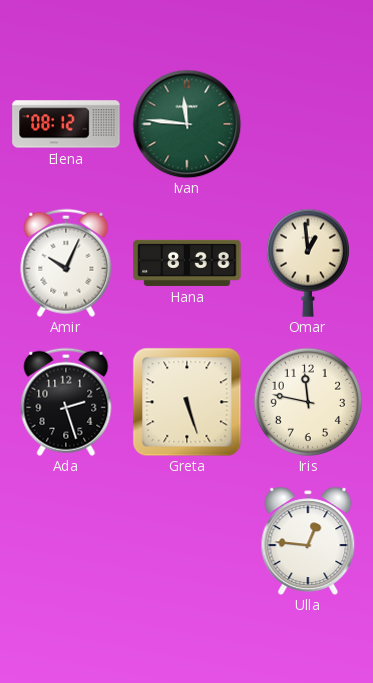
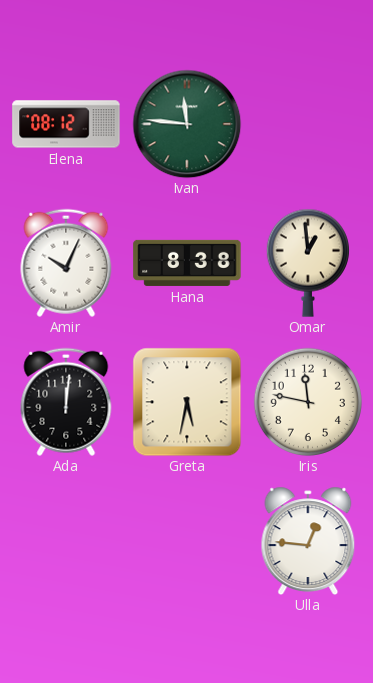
Ada: 2:27 -> 12:01 (66, 402)
Greta: 5:27 -> 5:32 (187, 402)
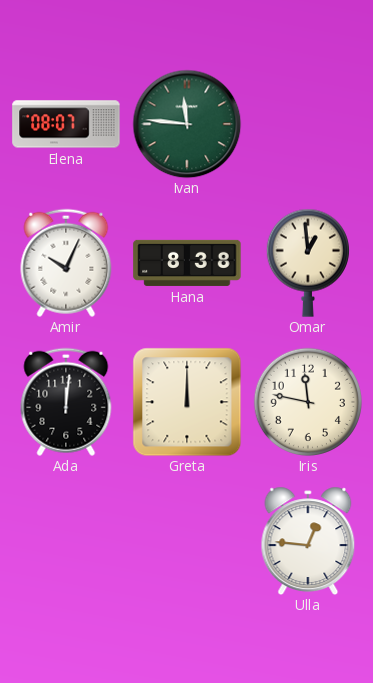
Elena: 08:12 -> 08:07 (66, 124)
Greta: 5:32 -> 12:00 (187, 402)
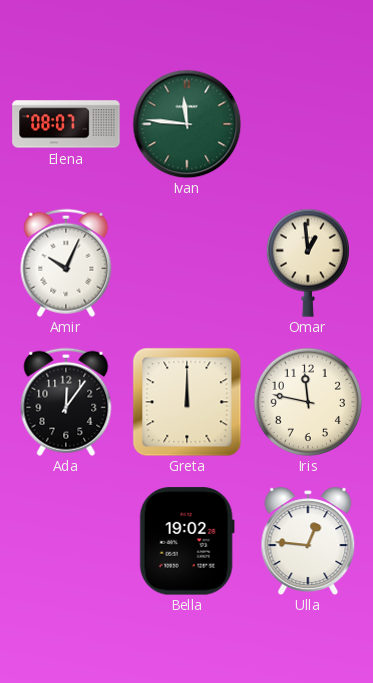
Hana: 8:38 -> none (187, 263)
Ada: 12:01 -> 12:06 (66, 402)
Bella: none -> 19:02 (187, 541)
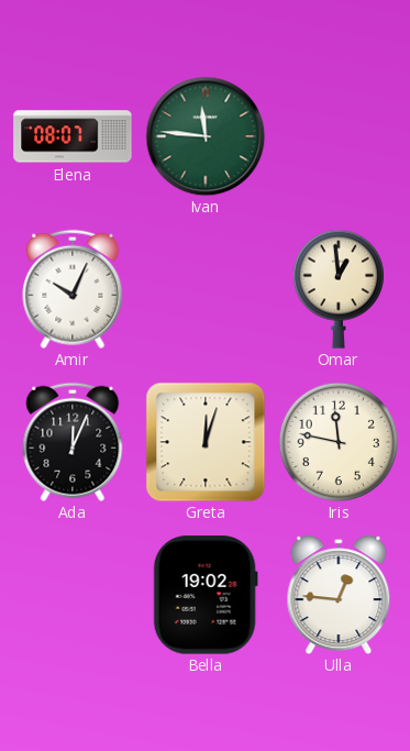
Ada: 12:06 -> 12:04 (73, 442)
Greta: 12:00 -> 12:03 (206, 442)
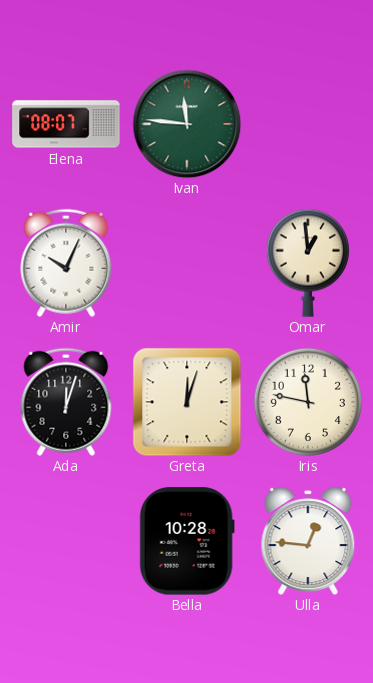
Ada: 12:04 -> 12:03 (66, 402)
Bella: 19:02 -> 10:28 (187, 541)
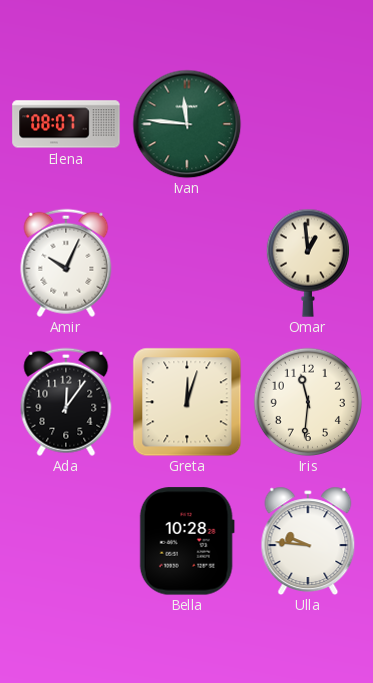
Ada: 12:03 -> 12:06 (66, 402)
Iris: 11:47 -> 11:31 (307, 401)
Ulla: 12:46 -> 9:46 (308, 540)
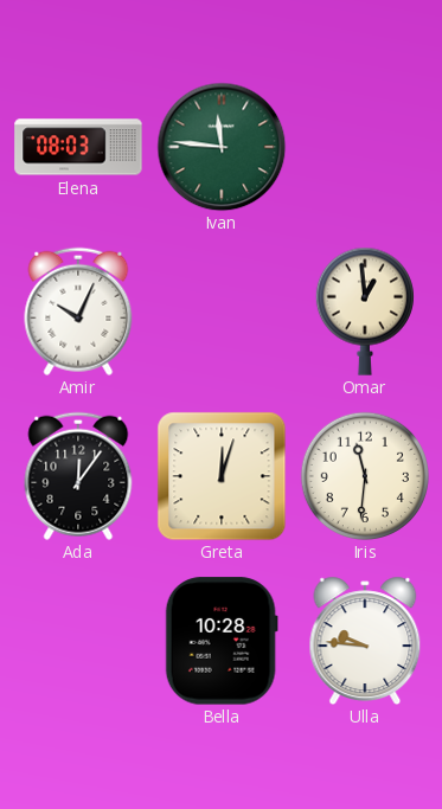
Elena: 08:07 -> 08:03 (78, 147)
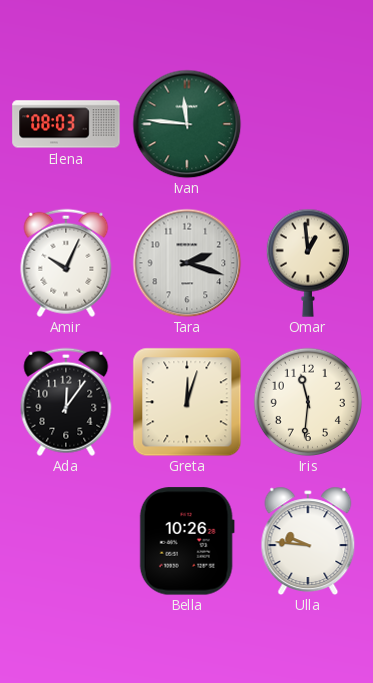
Tara: none -> 2:18 (187, 263)
Bella: 10:28 -> 10:26 (187, 541)
